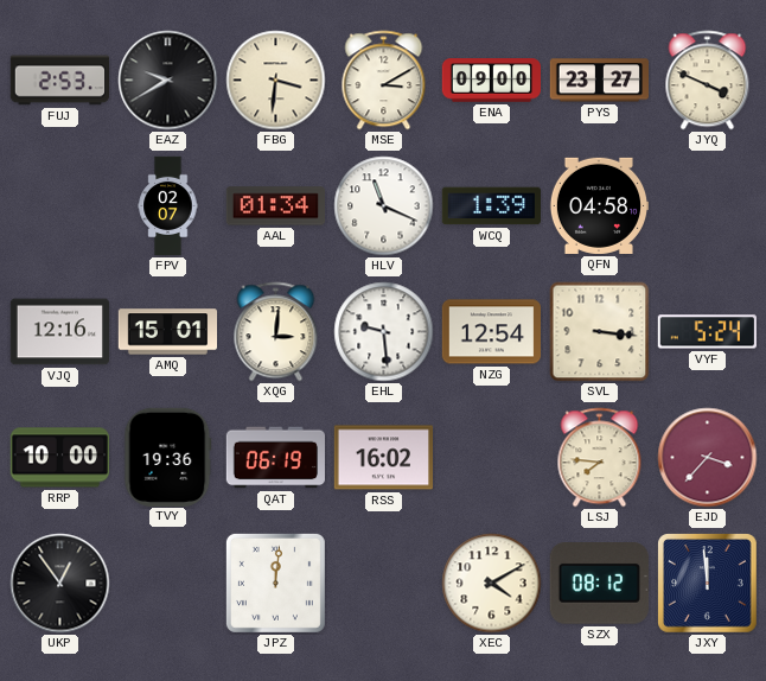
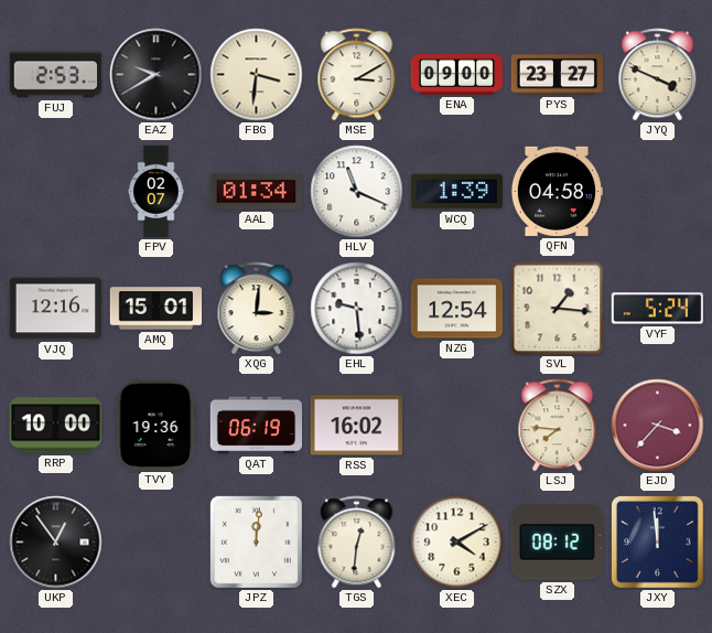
SVL: 3:16 -> 1:16 (558, 309)
TGS: none -> 12:31 (357, 543)
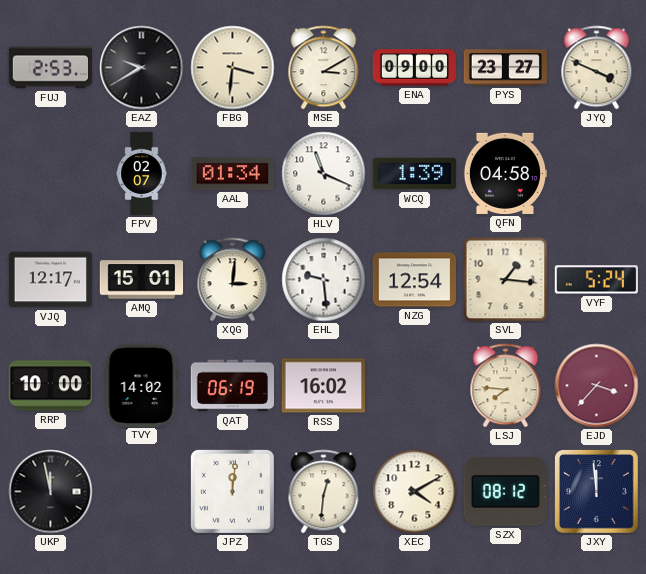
VJQ: 12:16 -> 12:17 (50, 280)
TVY: 19:36 -> 14:02 (142, 385)
UKP: 12:54 -> 11:58 (51, 492)
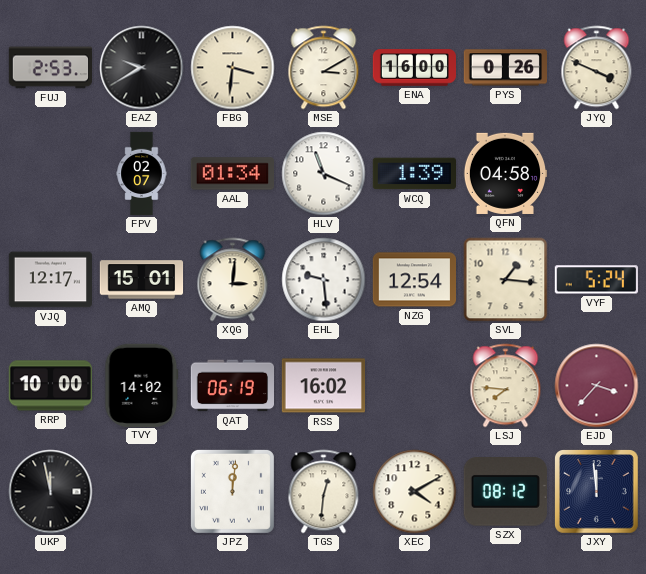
ENA: 09:00 -> 16:00 (414, 68)
PYS: 23:27 -> 0:26 (505, 68)
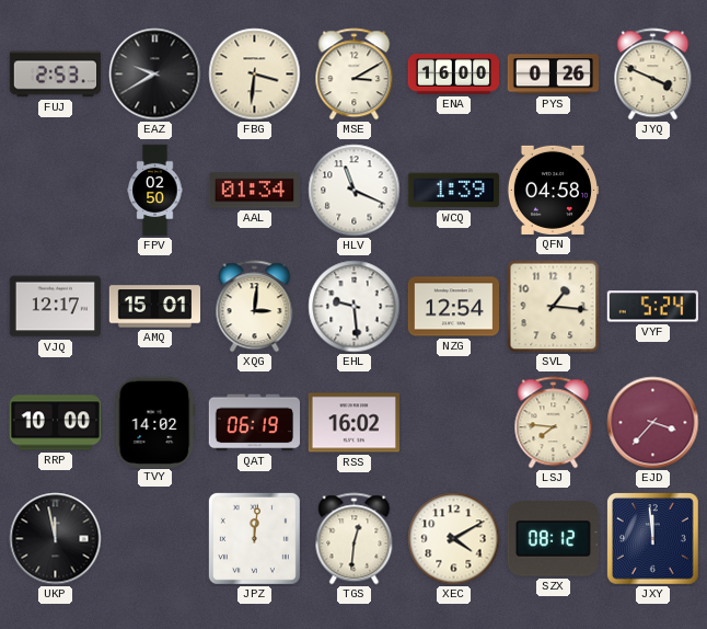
FPV: 02:07 -> 02:50 (155, 191)
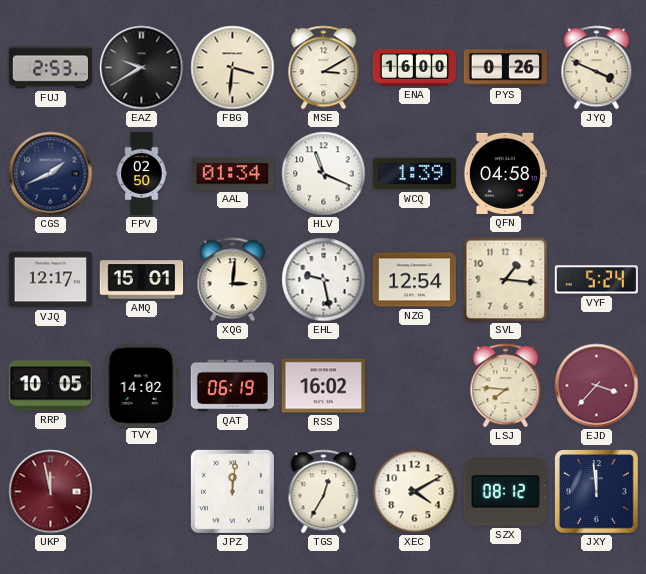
CGS: none -> 1:41 (51, 174)
EHL: 9:29 -> 9:28 (324, 280)
RRP: 10:00 -> 10:05 (50, 386)
UKP dial: black -> burgundy (51, 492)
TGS: 12:31 -> 12:35 (324, 492)
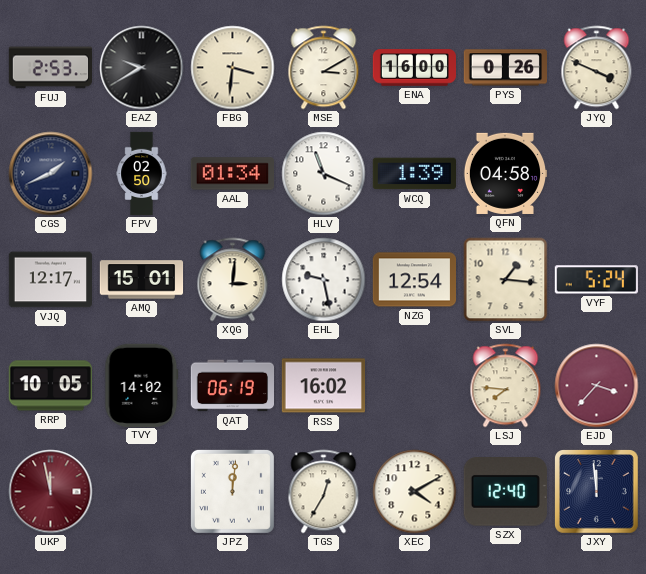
SZX: 08:12 -> 12:40 (505, 492)
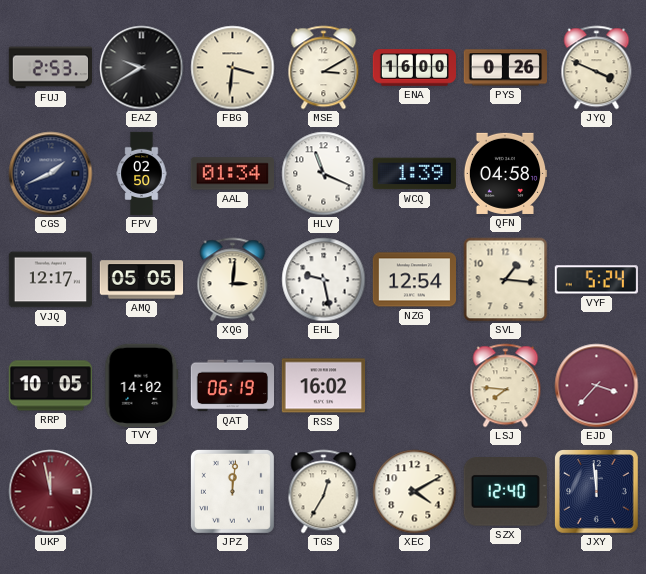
AMQ: 15:01 -> 05:05 (142, 280)
